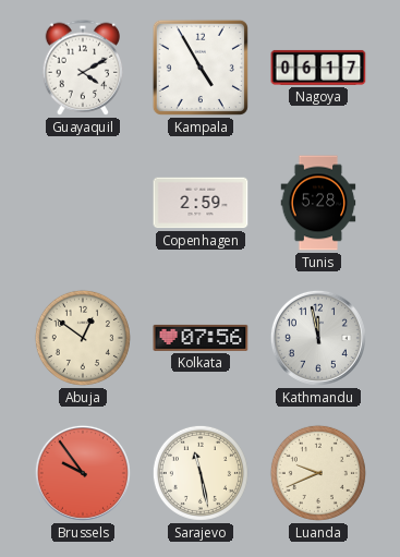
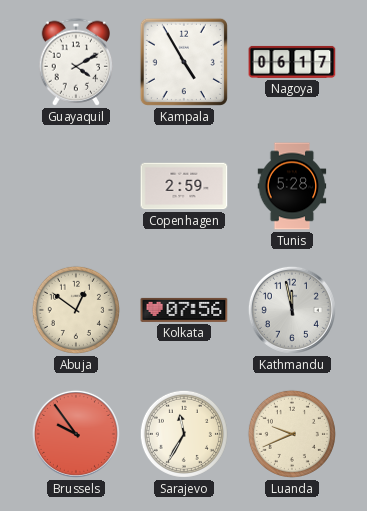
Sarajevo: 11:28 -> 11:35 (184, 434)
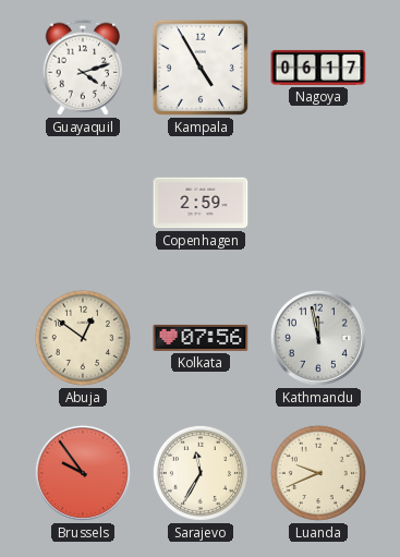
Guayaquil: 4:10 -> 4:12 (83, 68)
Tunis: 5:28 -> none (292, 186)
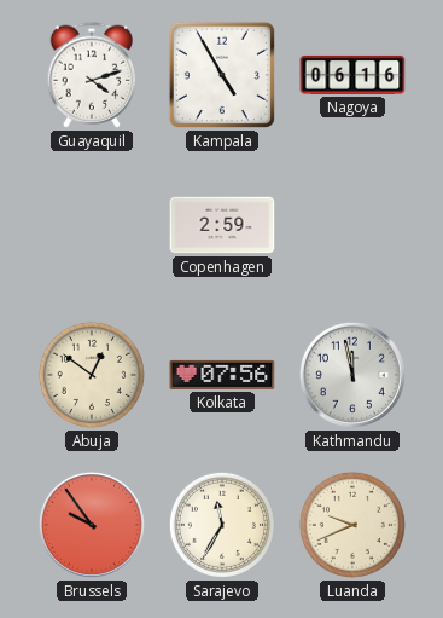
Nagoya: 06:17 -> 06:16 (352, 75)
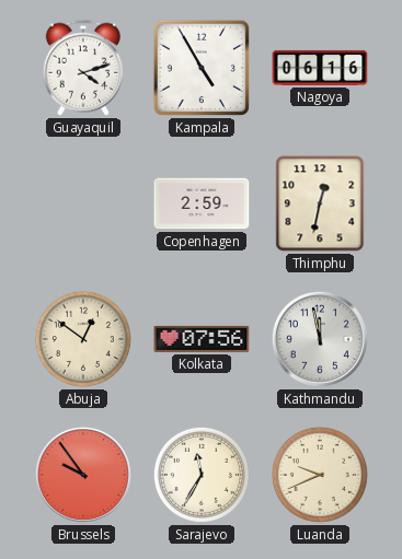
Thimphu: none -> 12:32 (320, 203)
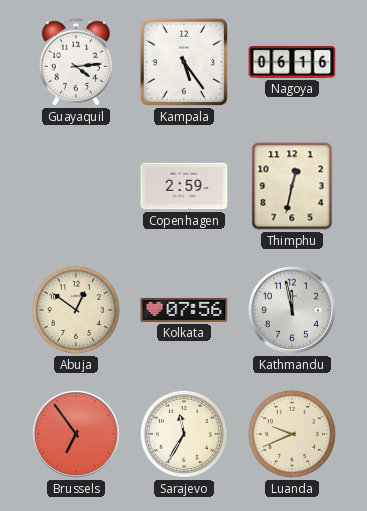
Guayaquil: 4:12 -> 4:14 (76, 62)
Kampala: 4:55 -> 5:24 (184, 62)
Brussels: 9:54 -> 6:54 (76, 434)
